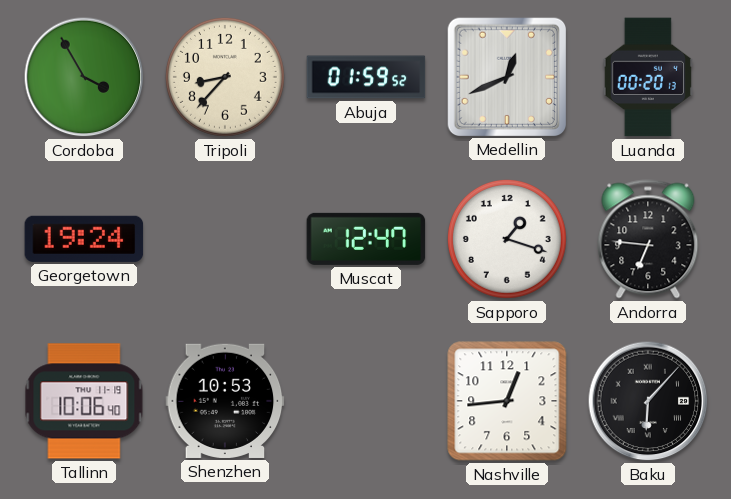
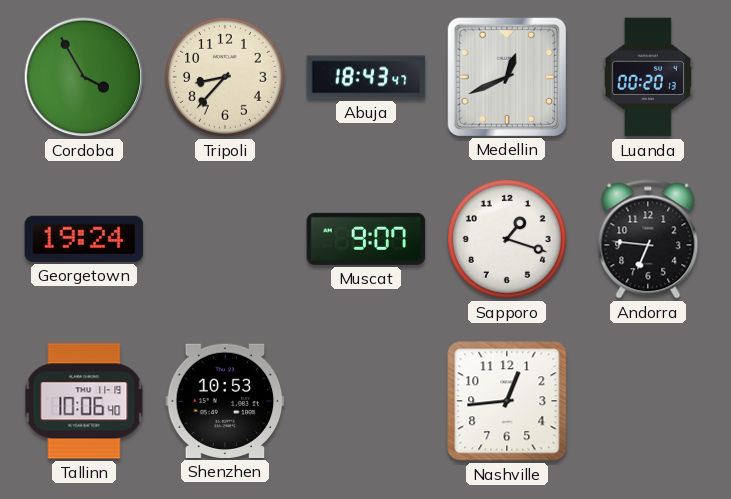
Abuja: 01:59 -> 18:43 (366, 77)
Muscat: 12:47 -> 9:07 (366, 239)
Baku: 6:07 -> none (648, 401)
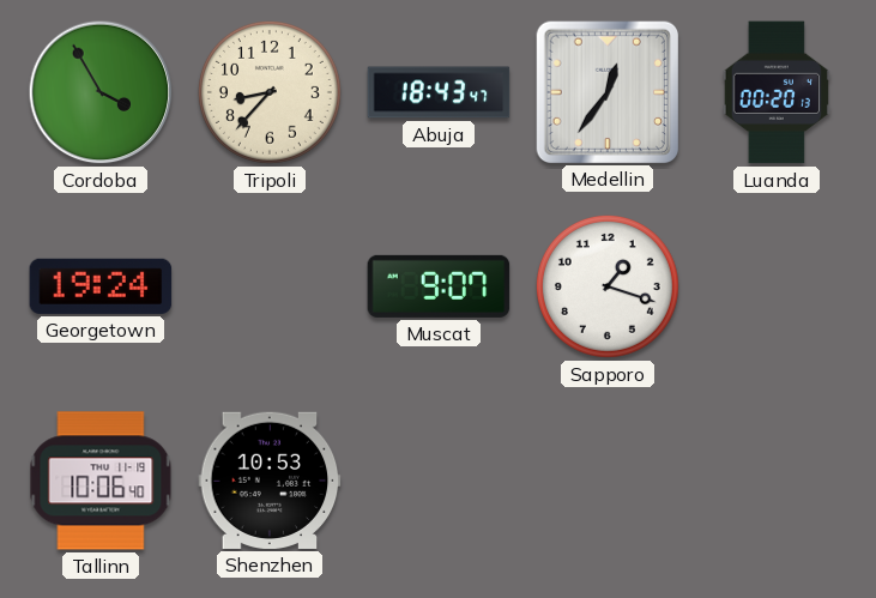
Medellin: 12:41 -> 12:36 (606, 91)
Andorra: 6:46 -> none (648, 239)
Nashville: 12:44 -> none (507, 401)
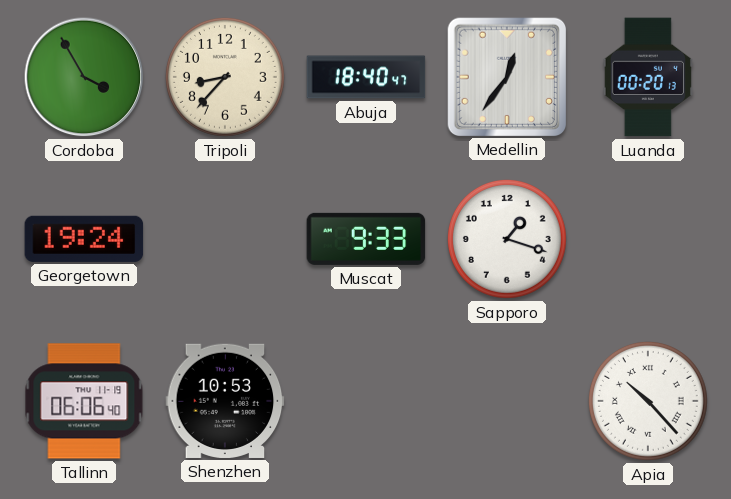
Abuja: 18:43 -> 18:40 (366, 77)
Muscat: 9:07 -> 9:33 (366, 239)
Tallinn: 10:06 -> 06:06 (84, 401)
Apia: none -> 10:23 (648, 401)
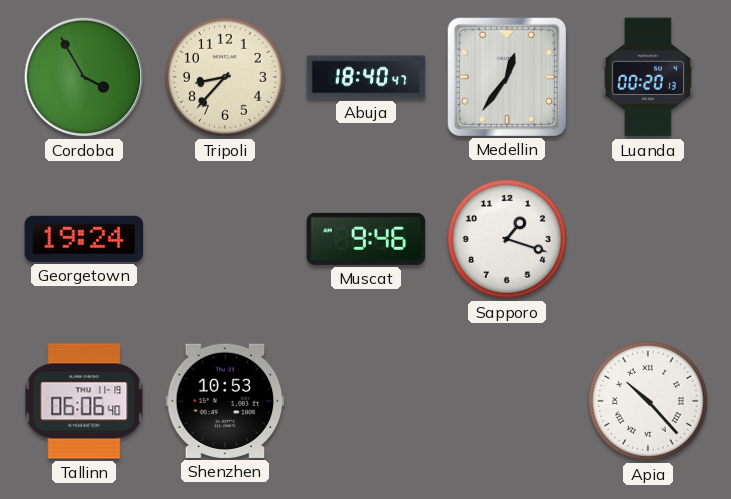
Muscat: 9:33 -> 9:46 (366, 239)
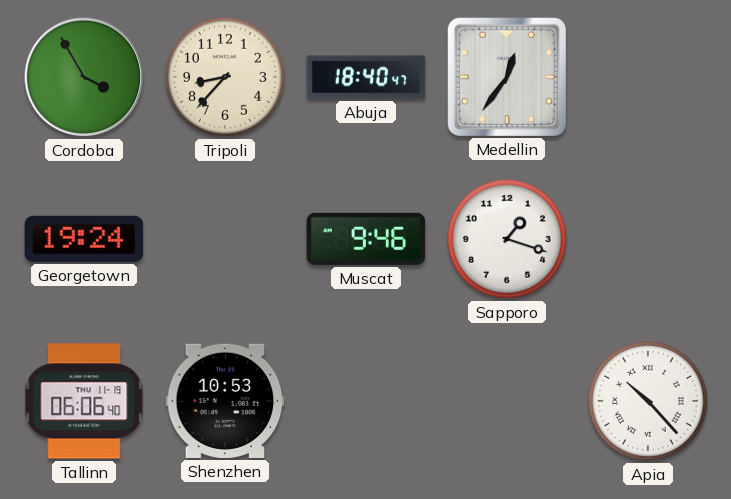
Luanda: 00:20 -> none (648, 77)
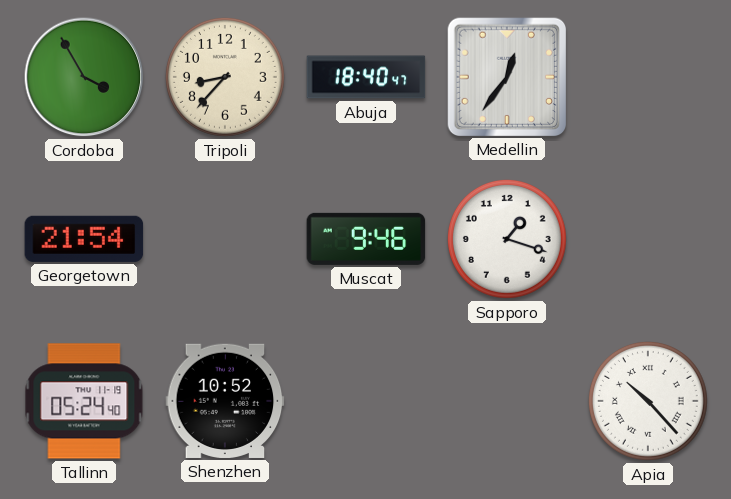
Georgetown: 19:24 -> 21:54 (84, 239)
Tallinn: 06:06 -> 05:24 (84, 401)
Shenzhen: 10:53 -> 10:52 (225, 401)
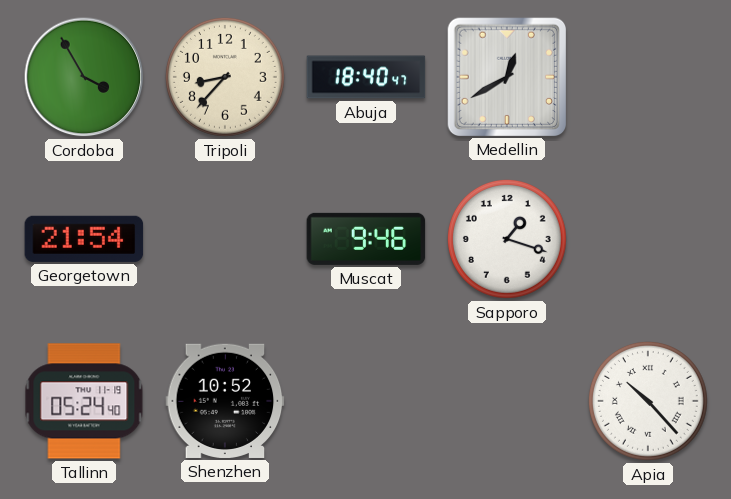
Medellin: 12:36 -> 12:40 (506, 76)
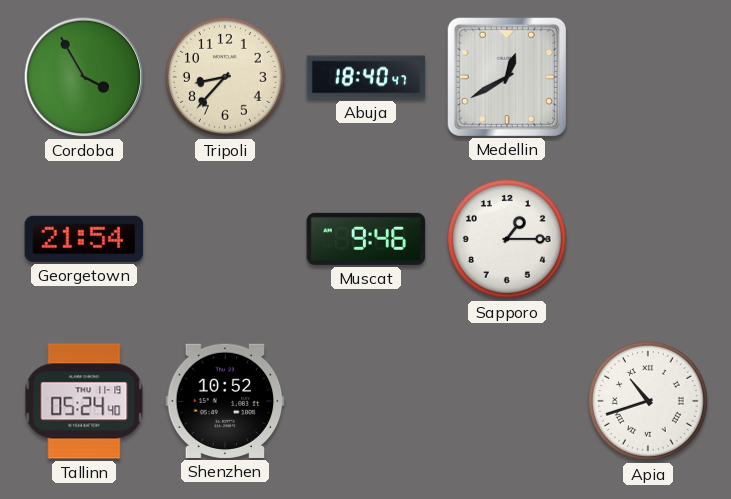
Sapporo: 1:18 -> 1:15 (507, 239)
Apia: 10:23 -> 10:42 (648, 401)
